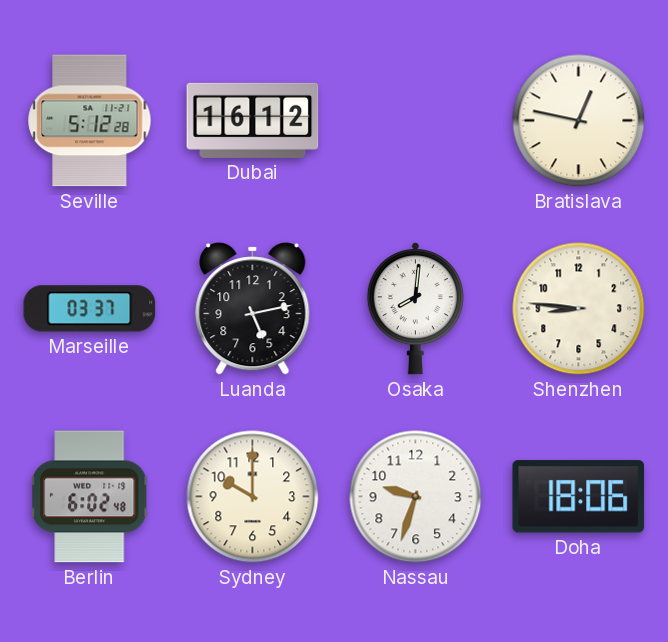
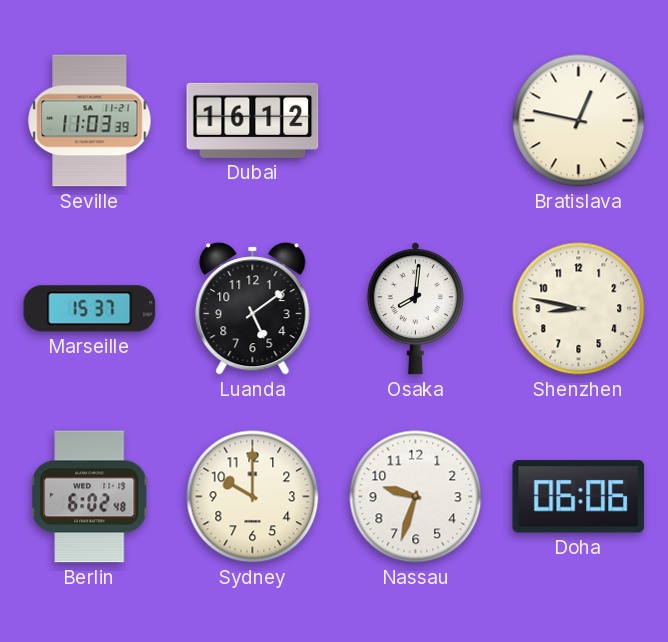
Seville: 5:12 -> 11:03 (90, 121)
Marseille: 03:37 -> 15:37 (90, 309)
Luanda: 5:13 -> 5:09 (253, 309)
Shenzhen: 8:46 -> 8:47 (579, 309)
Doha: 18:06 -> 06:06 (579, 497)
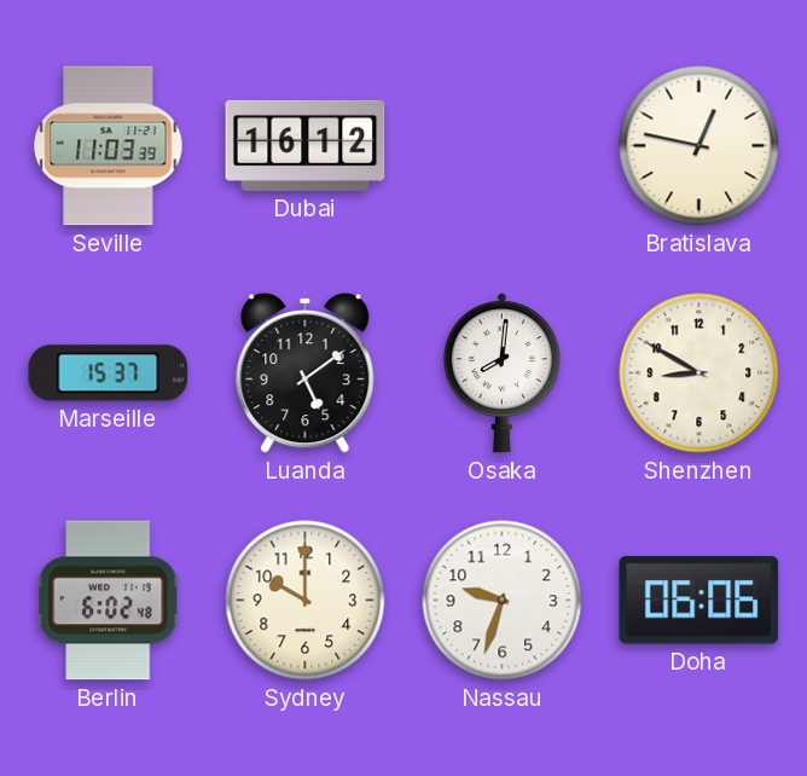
Shenzhen: 8:47 -> 8:50 (699, 373)
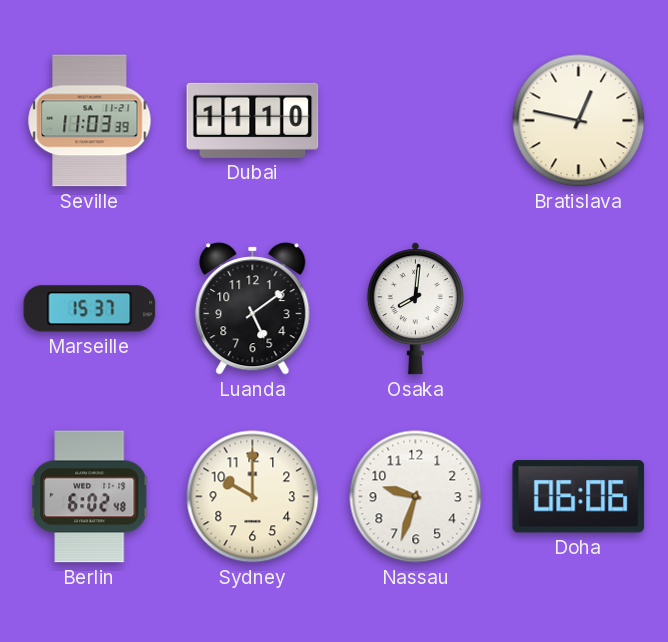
Dubai: 16:12 -> 11:10 (253, 120)
Shenzhen: 8:50 -> none (699, 373)
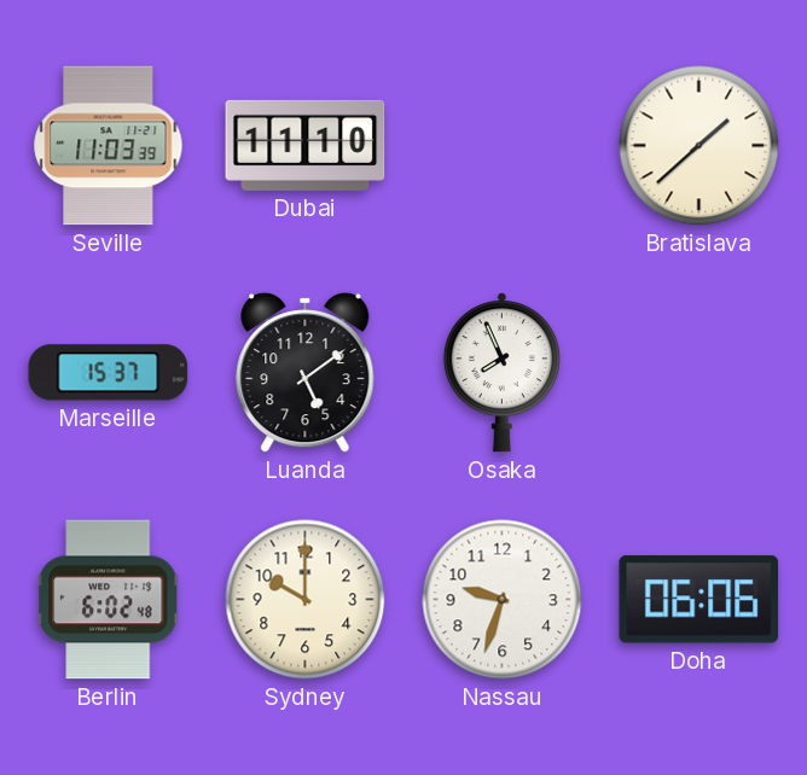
Bratislava: 12:47 -> 1:38 (699, 146)
Osaka: 8:01 -> 7:56 (501, 373)
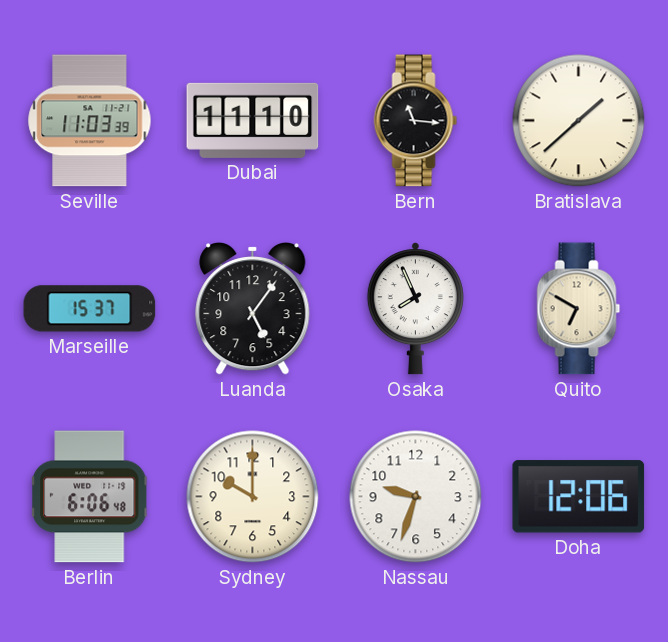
Bern: none -> 11:16 (416, 121)
Luanda: 5:09 -> 5:06 (253, 309)
Quito: none -> 6:50 (579, 309)
Berlin: 6:02 -> 6:06 (90, 497)
Doha: 06:06 -> 12:06 (579, 497)
